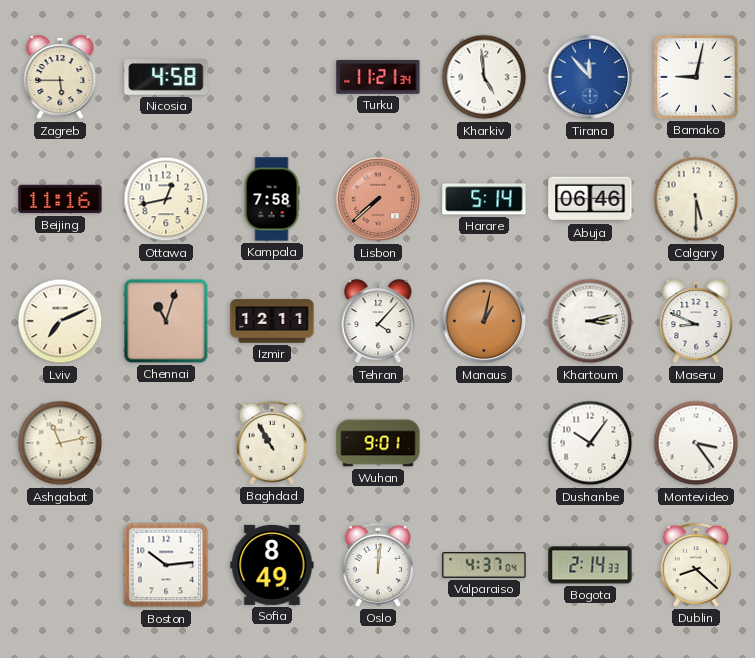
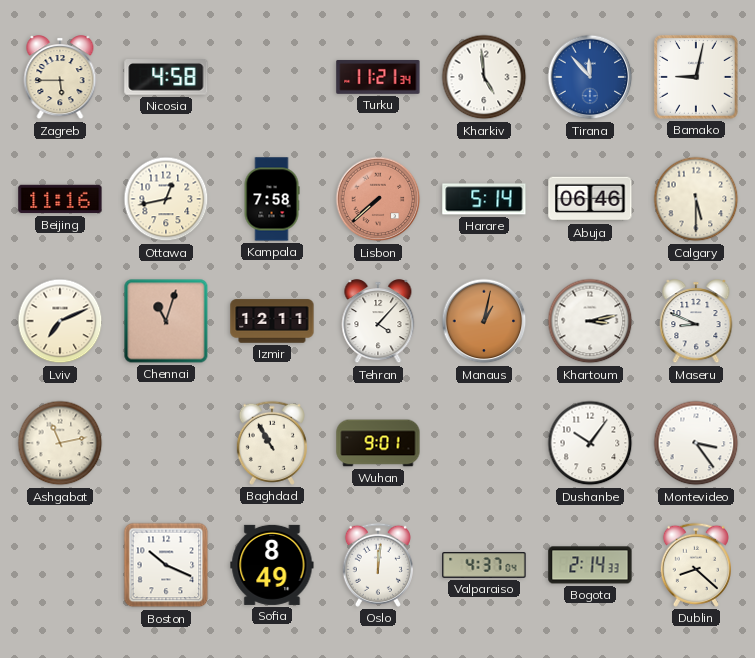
Boston: 10:14 -> 10:19 (166, 565)
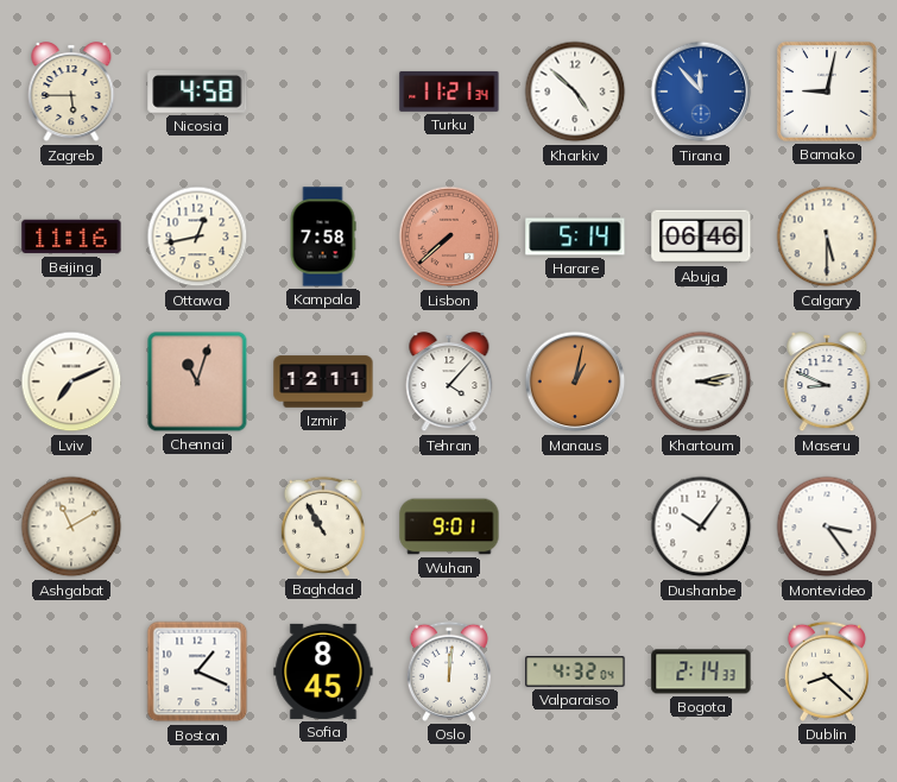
Kharkiv: 4:59 -> 4:52 (575, 92)
Ashgabat: 11:13 -> 11:10 (71, 526)
Boston: 10:19 -> 1:19 (197, 671)
Sofia: 8:49 -> 8:45 (323, 671)
Valparaiso: 4:37 -> 4:32 (575, 671)
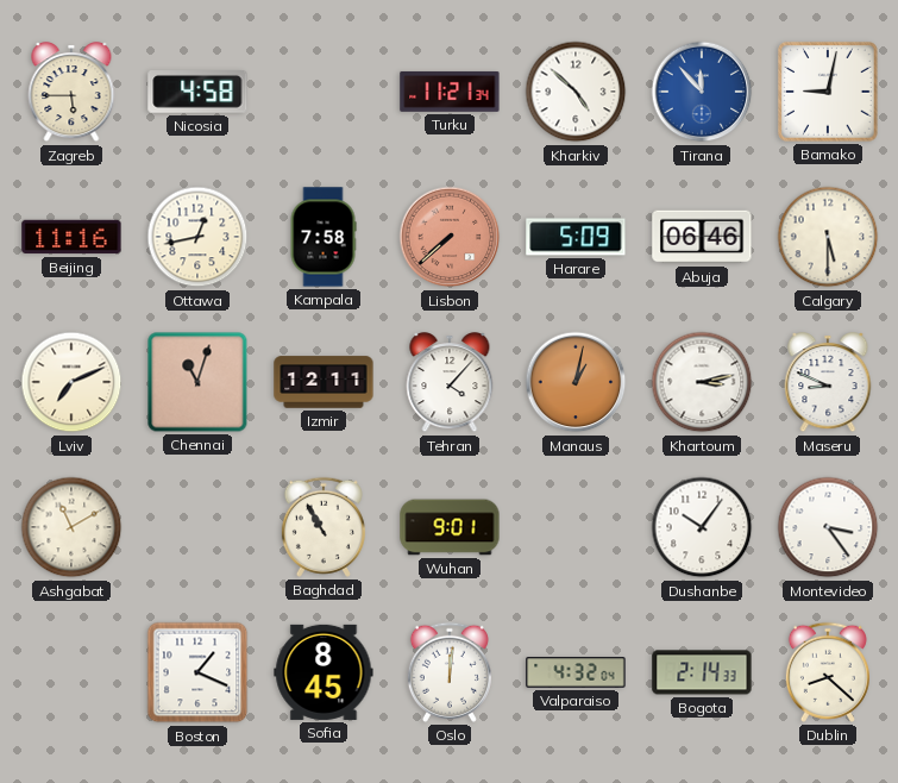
Harare: 5:14 -> 5:09 (576, 237)
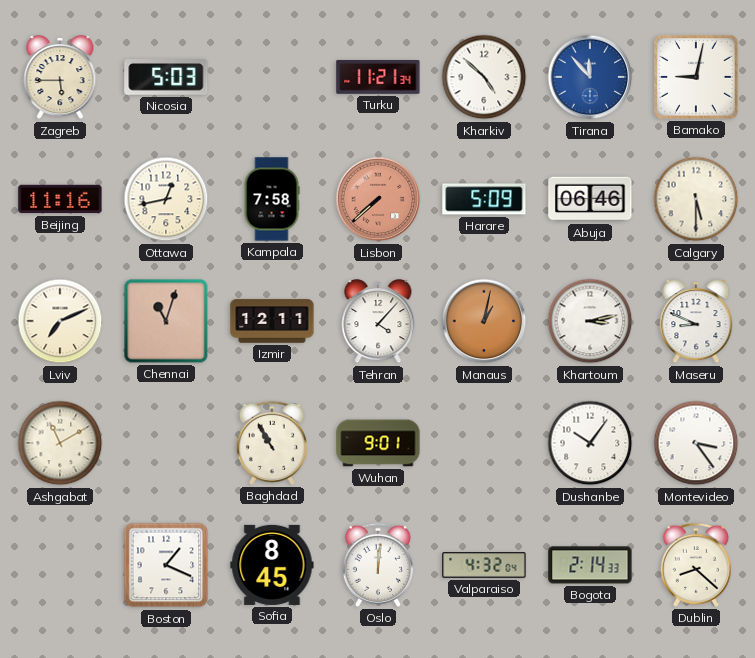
Nicosia: 4:58 -> 5:03 (166, 78)
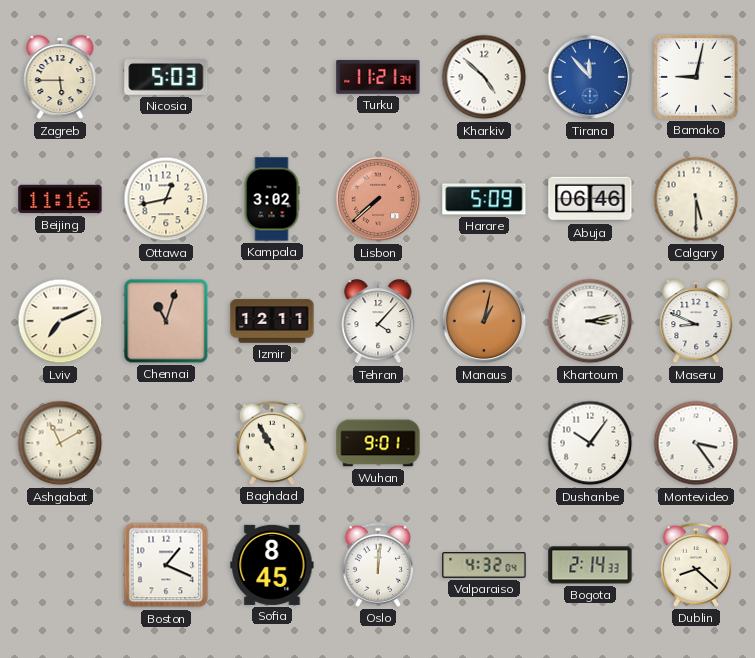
Kampala: 7:58 -> 3:02 (272, 199)
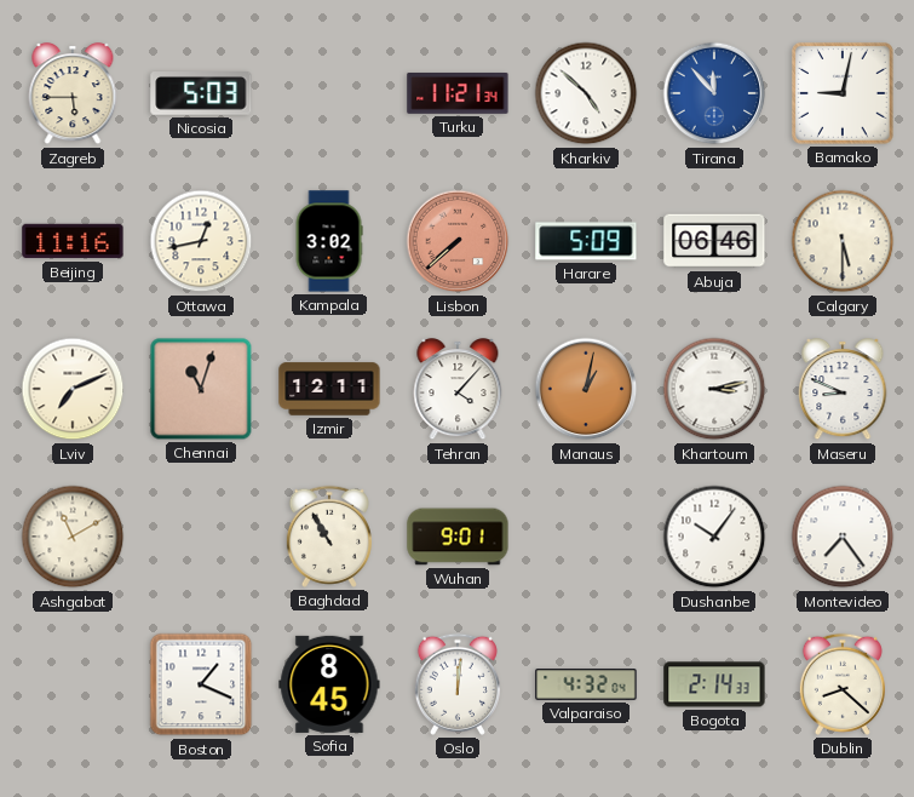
Montevideo: 3:24 -> 7:24 (843, 537)
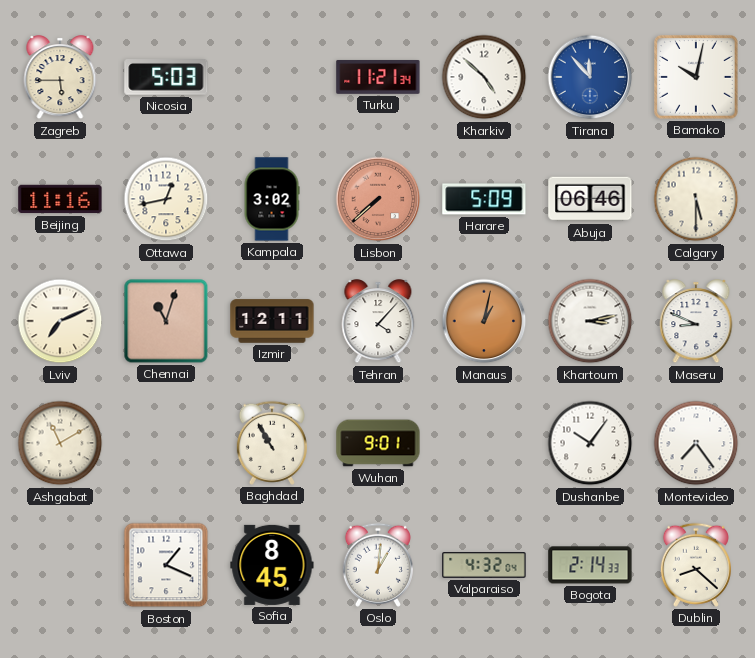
Bamako: 9:02 -> 10:02 (697, 78)
Oslo: 12:01 -> 1:01 (378, 565)
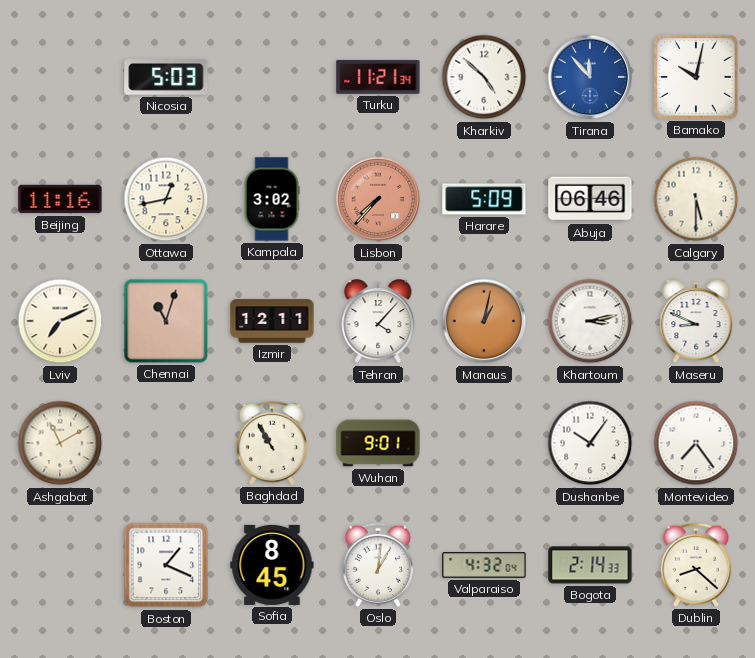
Zagreb: 5:45 -> none (60, 78)
Lisbon: 7:38 -> 7:37 (378, 199)
